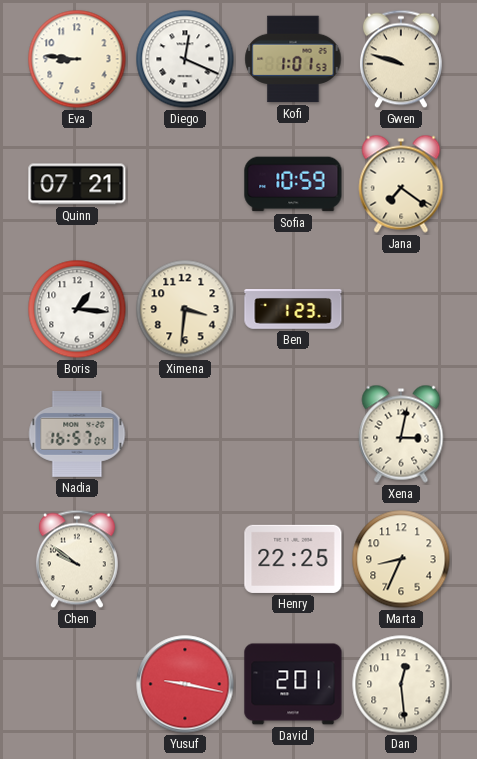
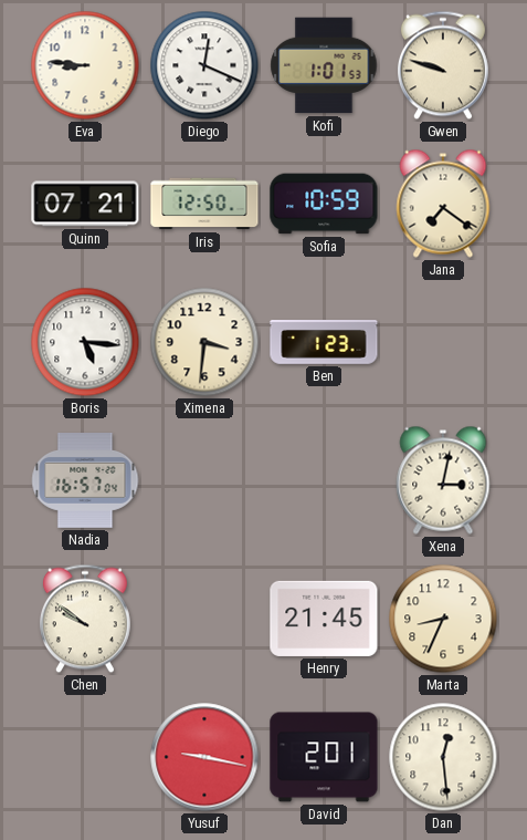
Iris: none -> 12:50 (204, 204)
Boris: 1:16 -> 5:16 (85, 342)
Henry: 22:25 -> 21:45 (324, 619)
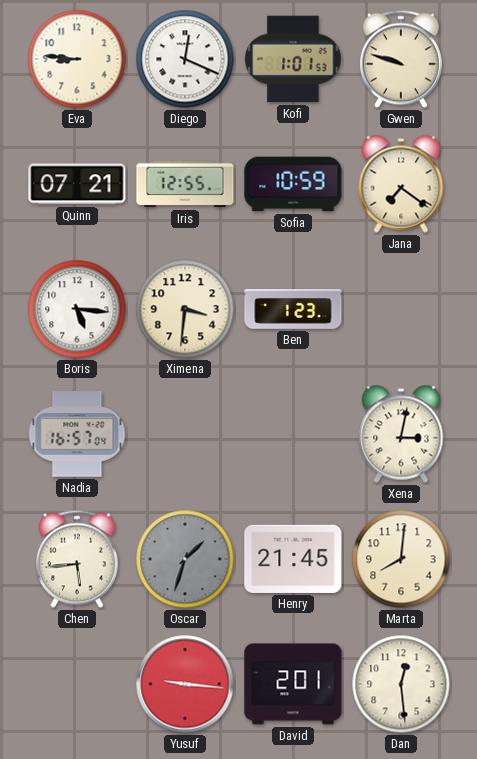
Iris: 12:50 -> 12:55 (185, 184)
Chen: 9:51 -> 5:44 (77, 559)
Oscar: none -> 1:33 (185, 559)
Marta: 8:34 -> 8:01 (401, 559)
Yusuf: 9:17 -> 9:16 (185, 684)
